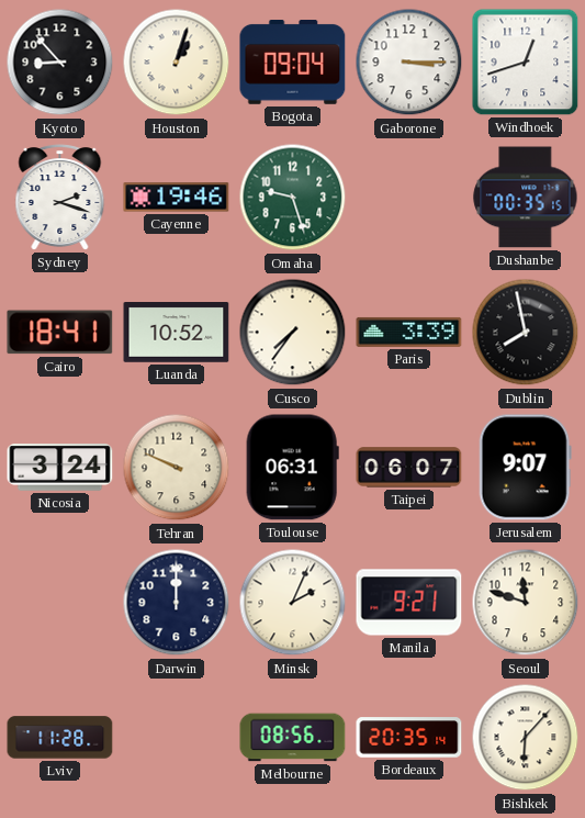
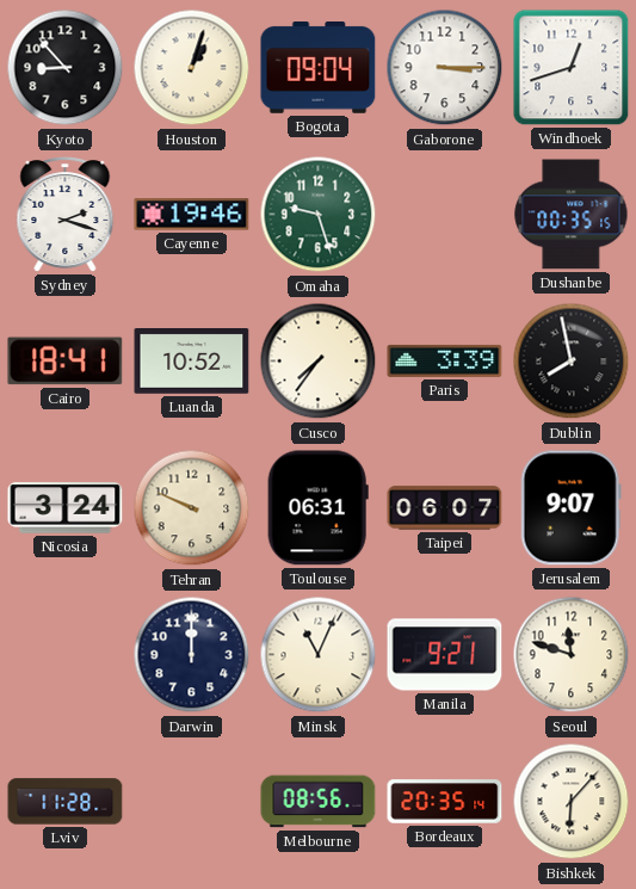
Minsk: 2:04 -> 11:04 (319, 655)
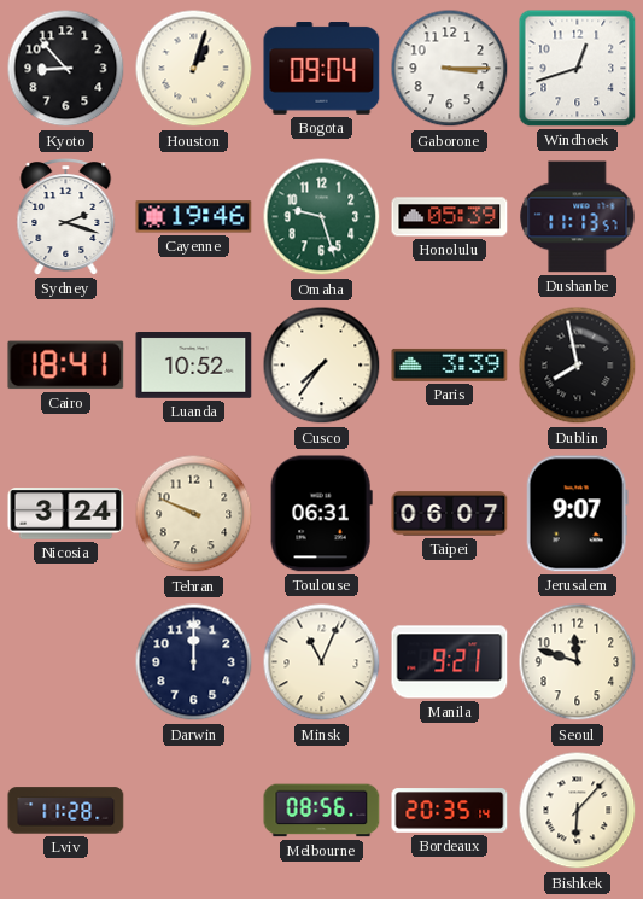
Honolulu: none -> 05:39 (450, 217)
Dushanbe: 00:35 -> 11:13 (578, 217)
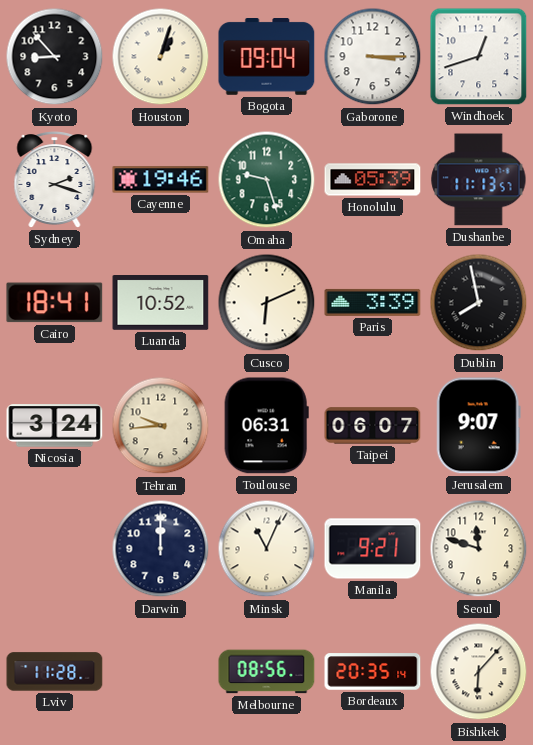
Cusco: 7:36 -> 6:11 (267, 303)
Tehran: 9:49 -> 9:44 (161, 426)
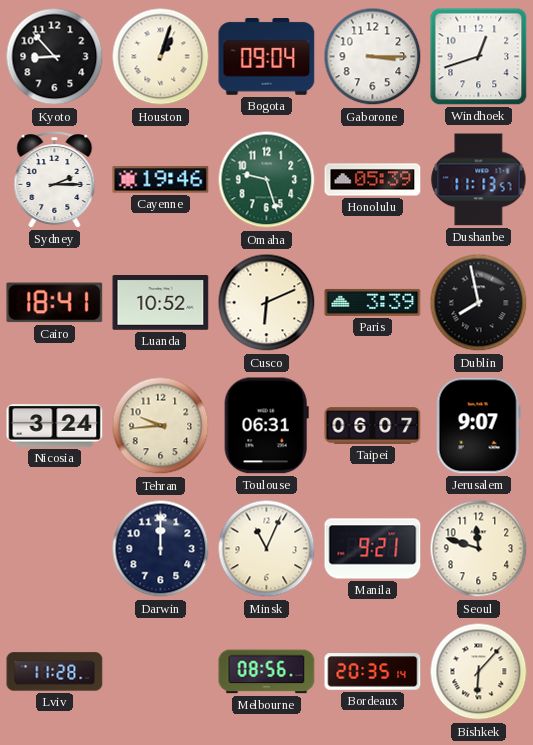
Sydney: 2:18 -> 2:15 (55, 180)
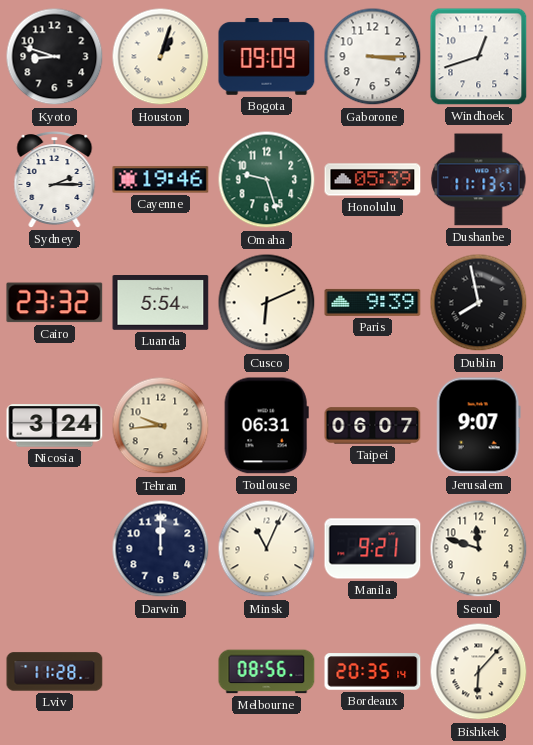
Kyoto: 8:53 -> 8:48 (55, 57)
Bogota: 09:04 -> 09:09 (267, 57)
Cairo: 18:41 -> 23:32 (55, 303)
Luanda: 10:52 -> 5:54 (161, 303)
Paris: 3:39 -> 9:39 (373, 302)
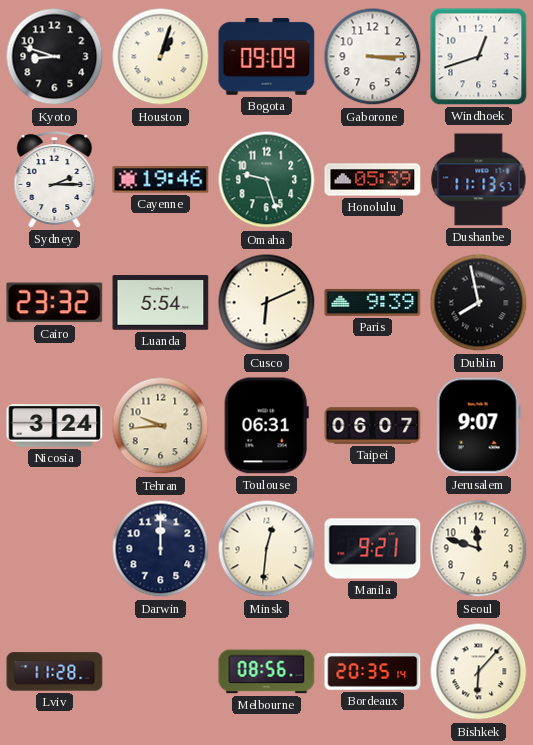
Minsk: 11:04 -> 12:31 (267, 549)
